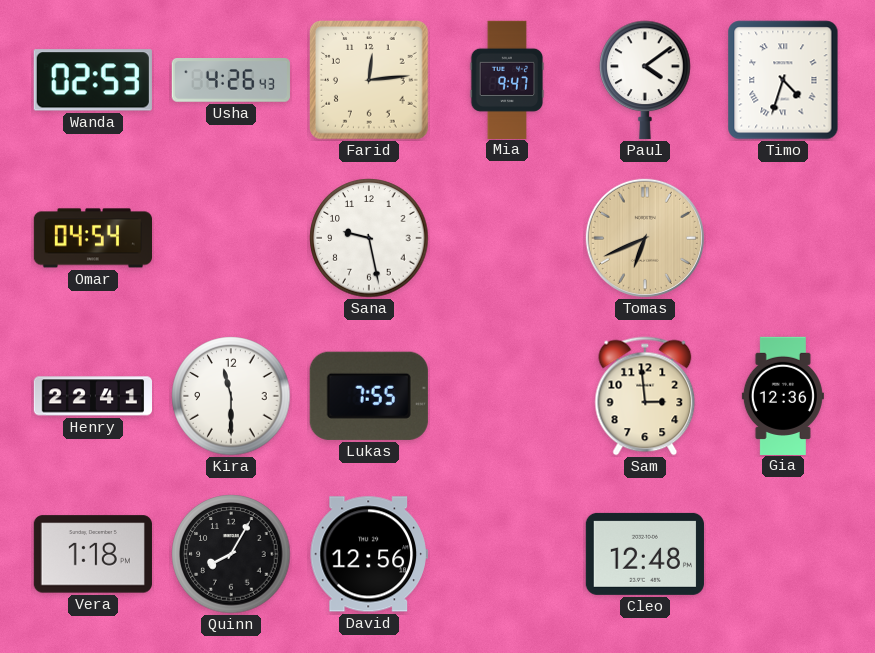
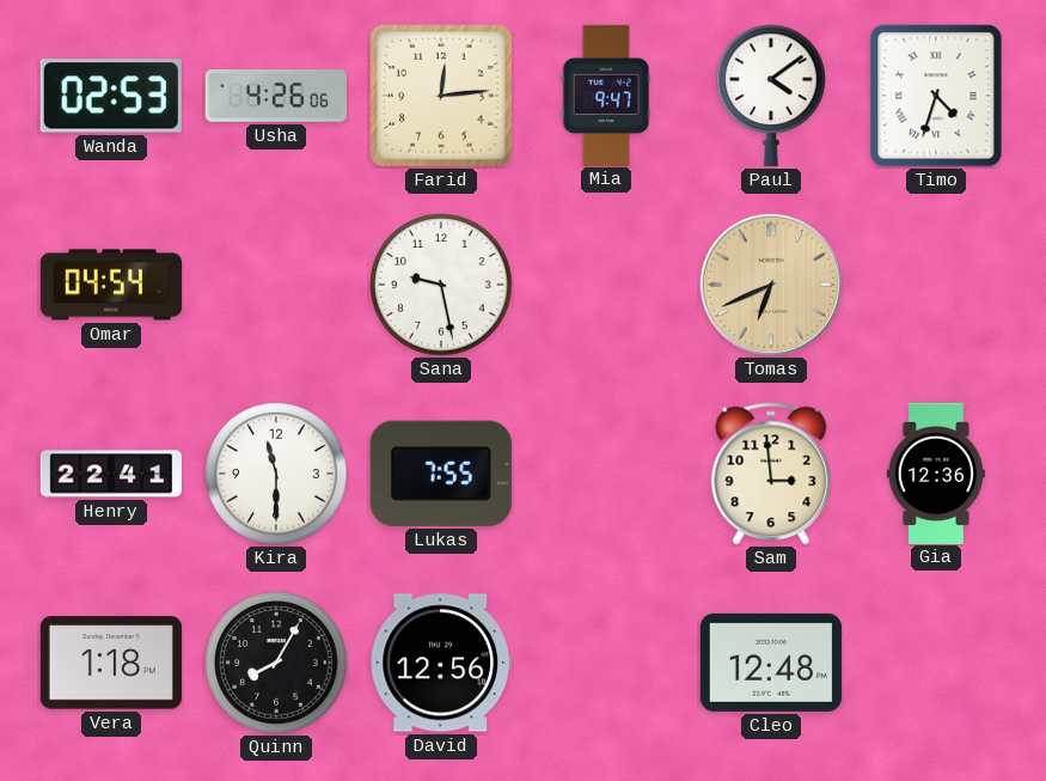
Usha: 4:26:43 -> 4:26:06 (275, 96)
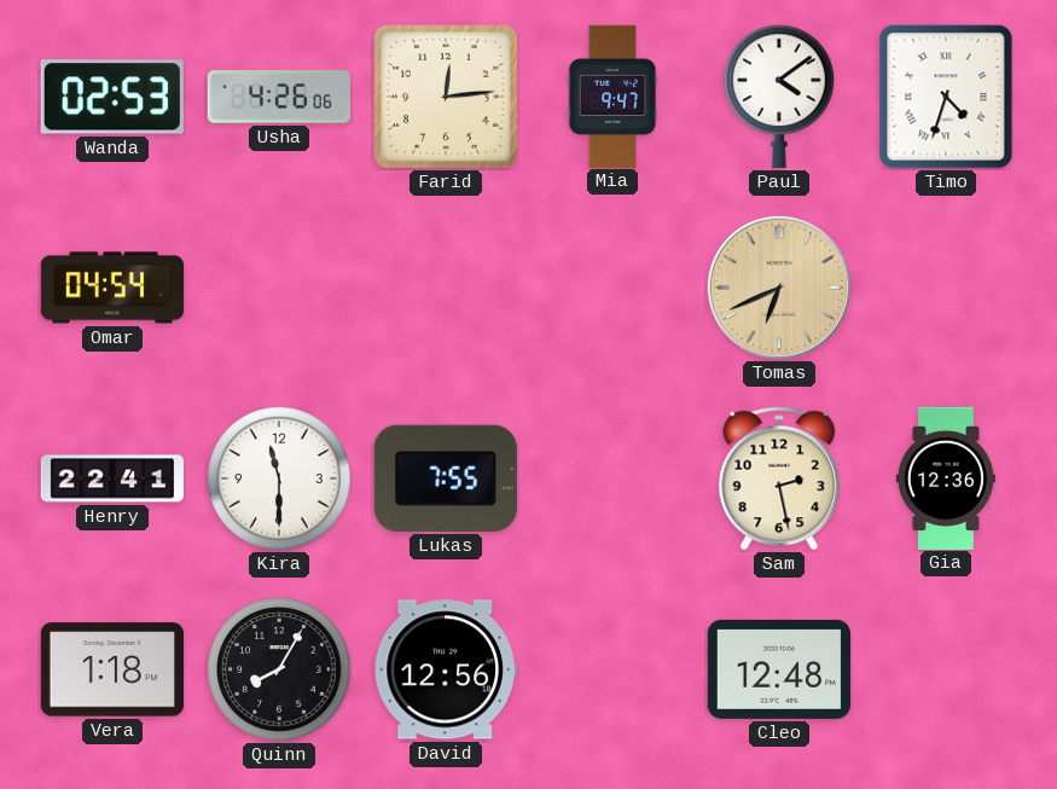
Sana: 9:28 -> none (441, 285)
Sam: 2:59 -> 2:28 (779, 478)
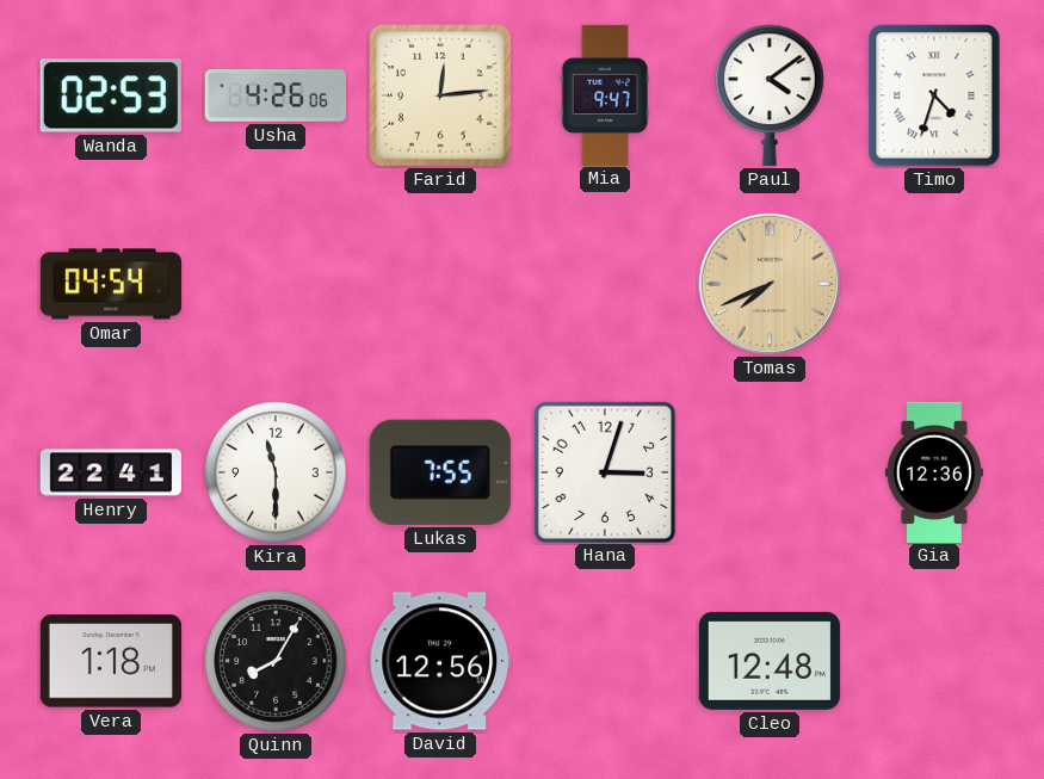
Tomas: 6:41 -> 7:41 (770, 284)
Hana: none -> 3:03 (604, 471)
Sam: 2:28 -> none (779, 478)
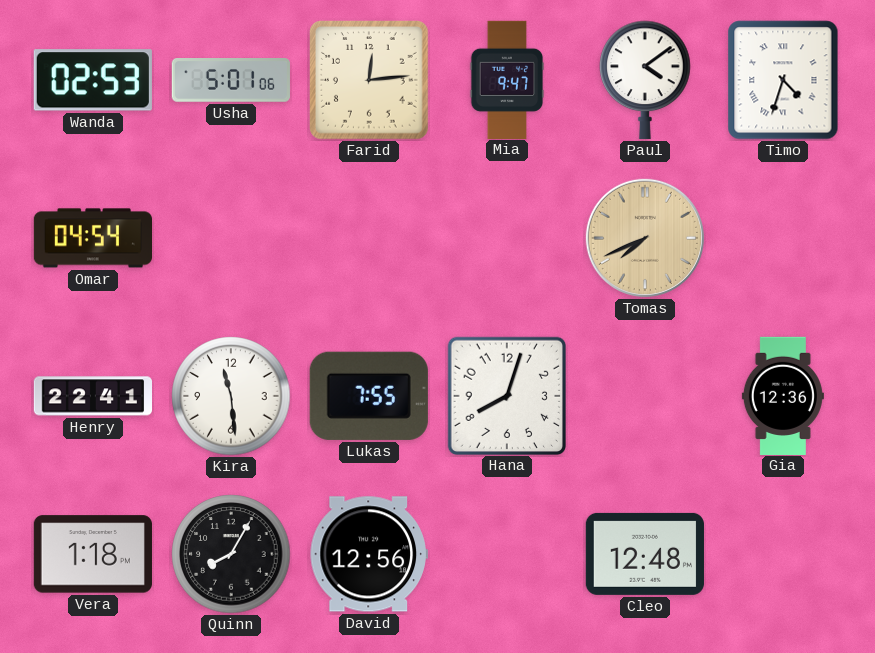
Usha: 4:26 -> 5:01 (230, 80)
Kira: 11:30 -> 11:29 (231, 396)
Hana: 3:03 -> 8:03 (506, 395)
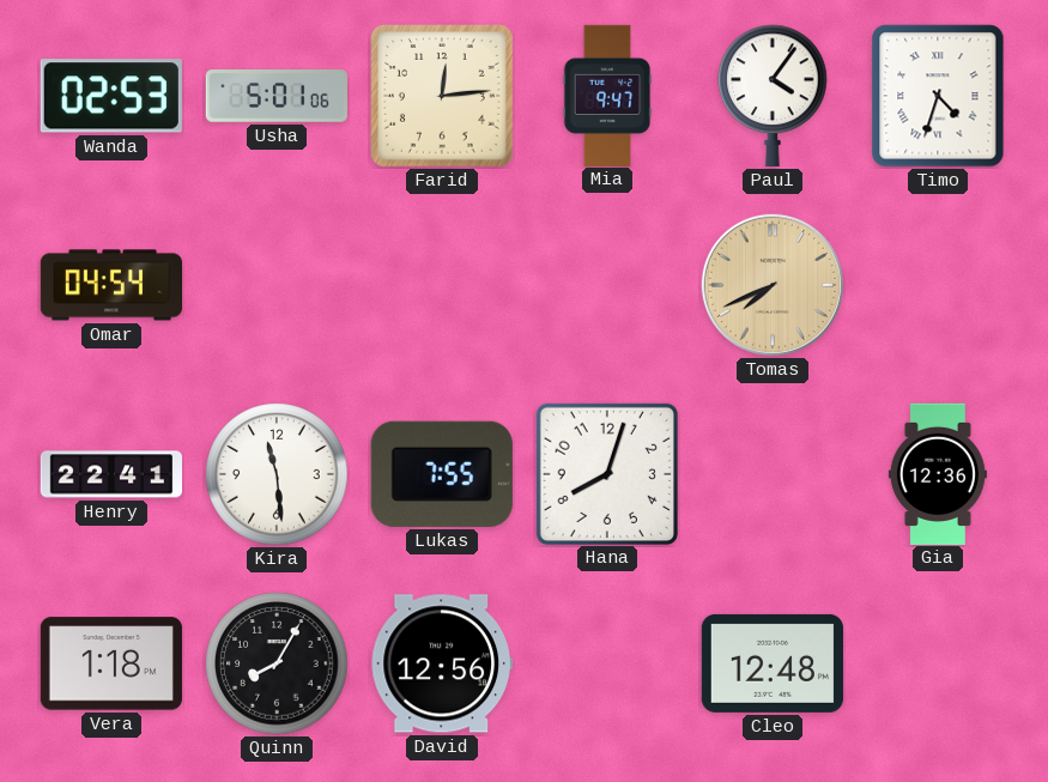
Paul: 4:09 -> 4:06 (773, 96)
